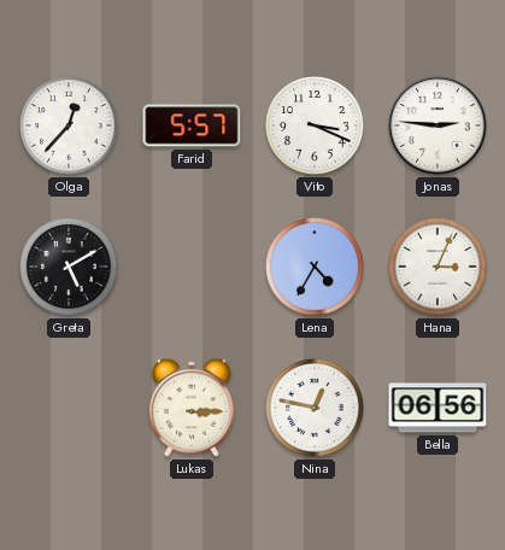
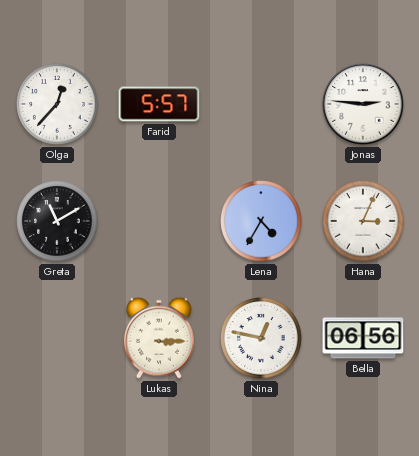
Vito: 3:19 -> none (315, 125)
Greta: 5:10 -> 11:10 (57, 221)
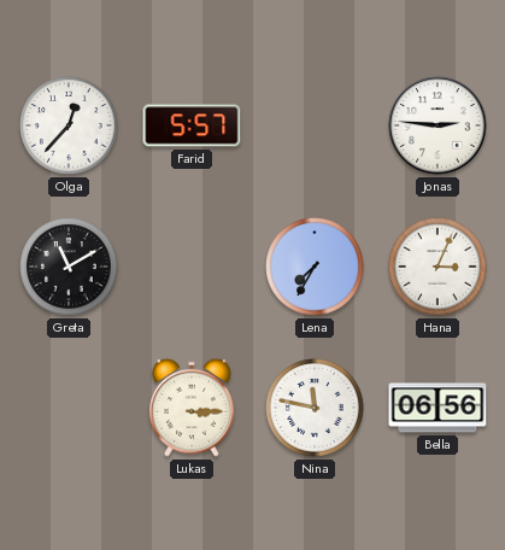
Lena: 4:35 -> 7:35 (315, 267)
Nina: 12:47 -> 11:47 (315, 408)
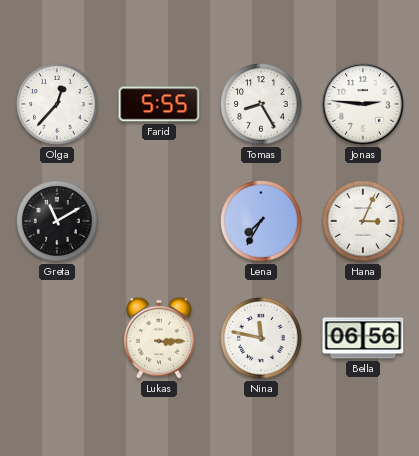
Farid: 5:57 -> 5:55 (159, 104)
Tomas: none -> 8:25 (261, 104)
